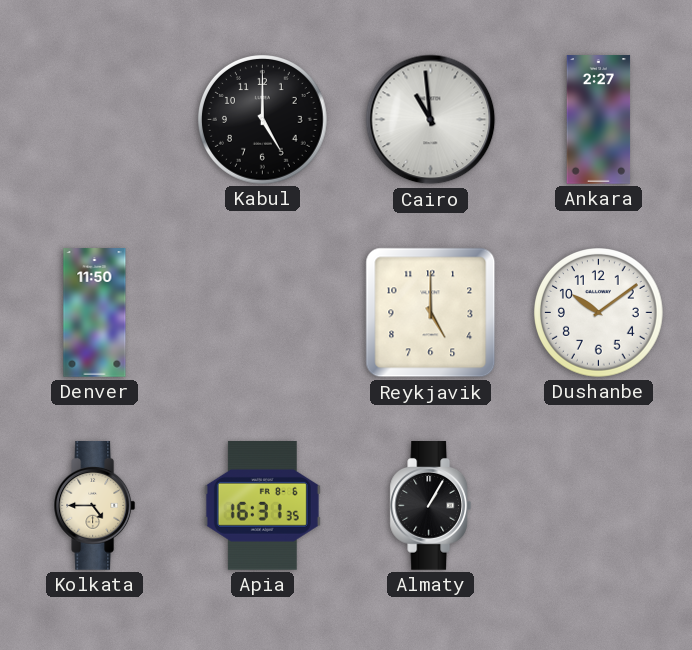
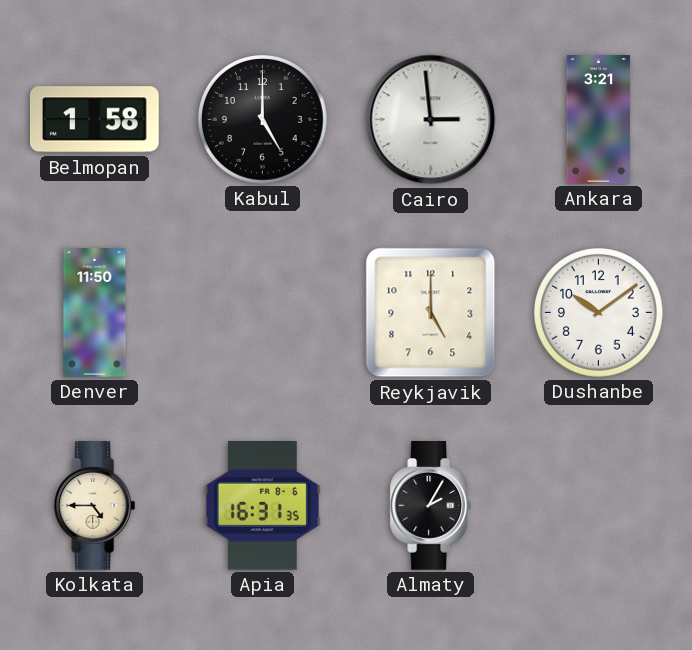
Belmopan: none -> 1:58 (95, 120)
Cairo: 10:59 -> 2:59 (431, 120)
Ankara: 2:27 -> 3:21 (599, 120)
Almaty: 1:05 -> 2:05 (431, 506)
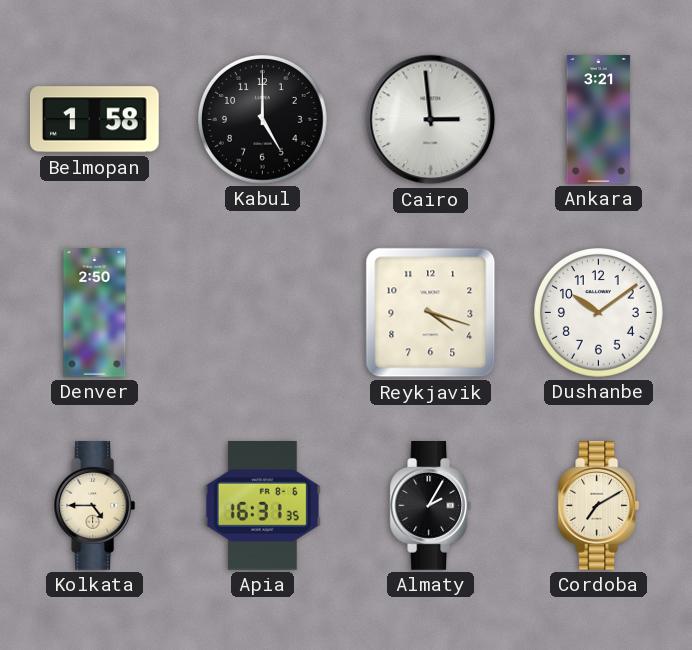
Denver: 11:50 -> 2:50 (95, 313)
Reykjavik: 5:00 -> 4:18 (431, 313)
Cordoba: none -> 7:10 (599, 506)
